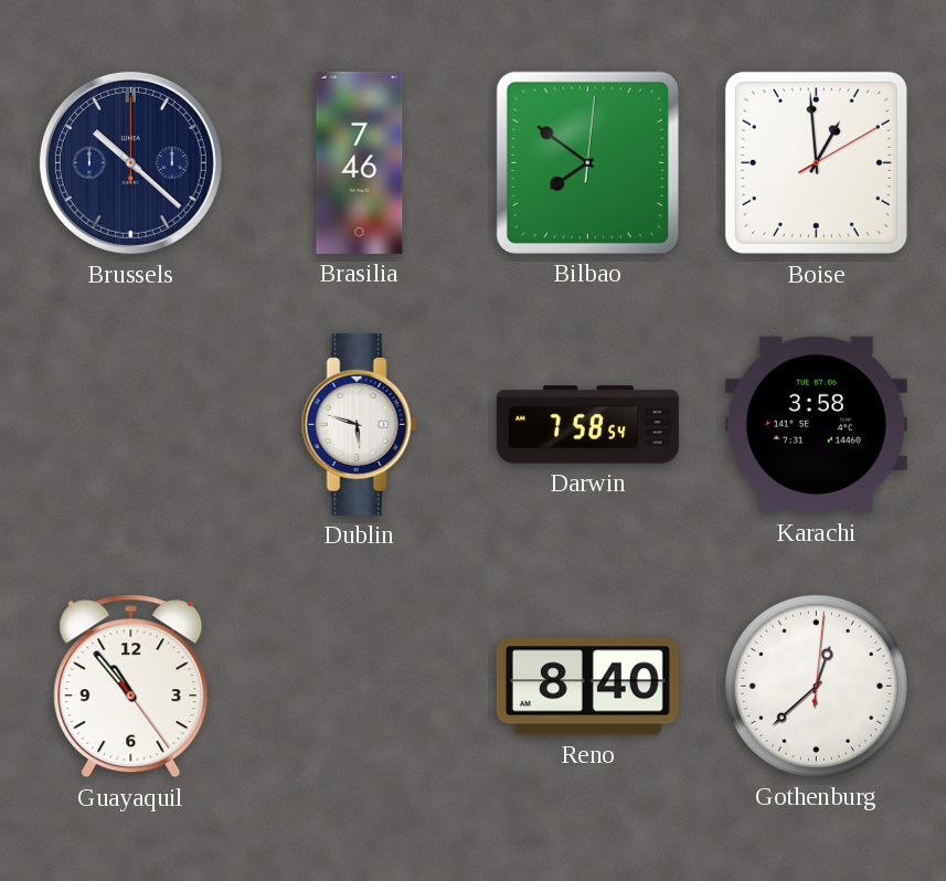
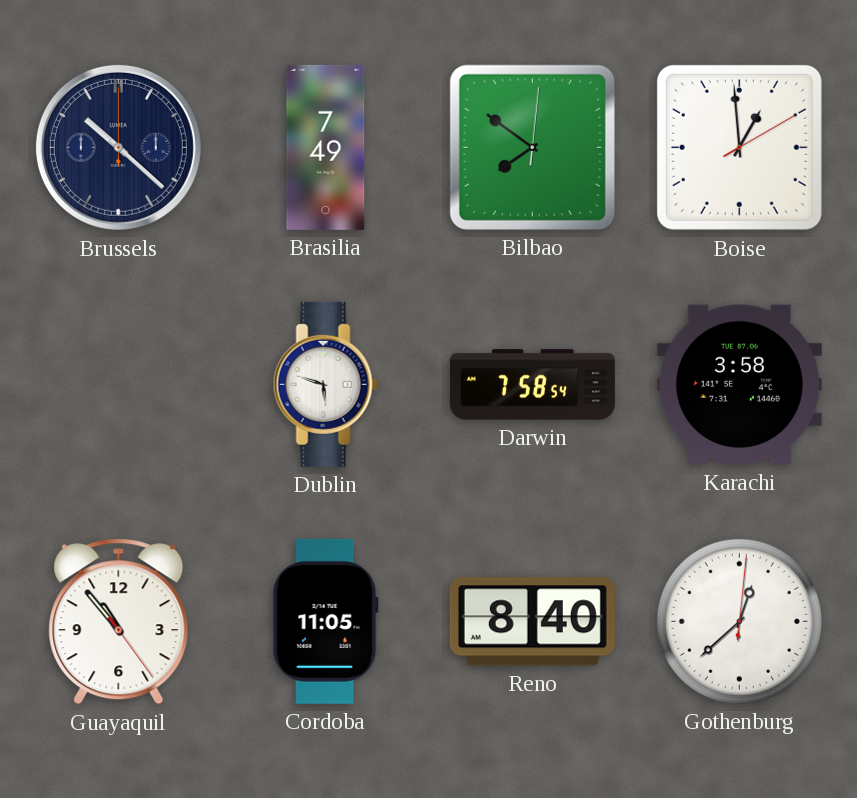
Brasilia: 7:46 -> 7:49 (326, 147)
Cordoba: none -> 11:05 (325, 621)
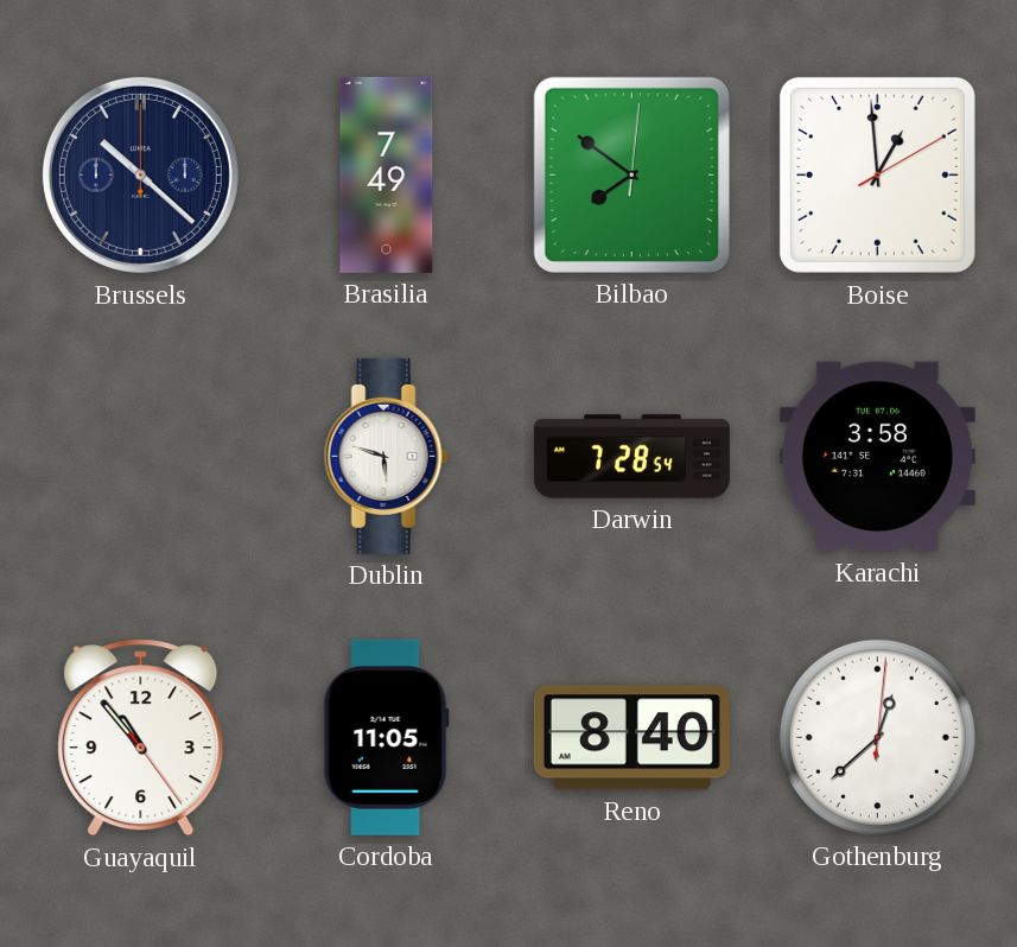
Darwin: 7:58 -> 7:28 (631, 457)
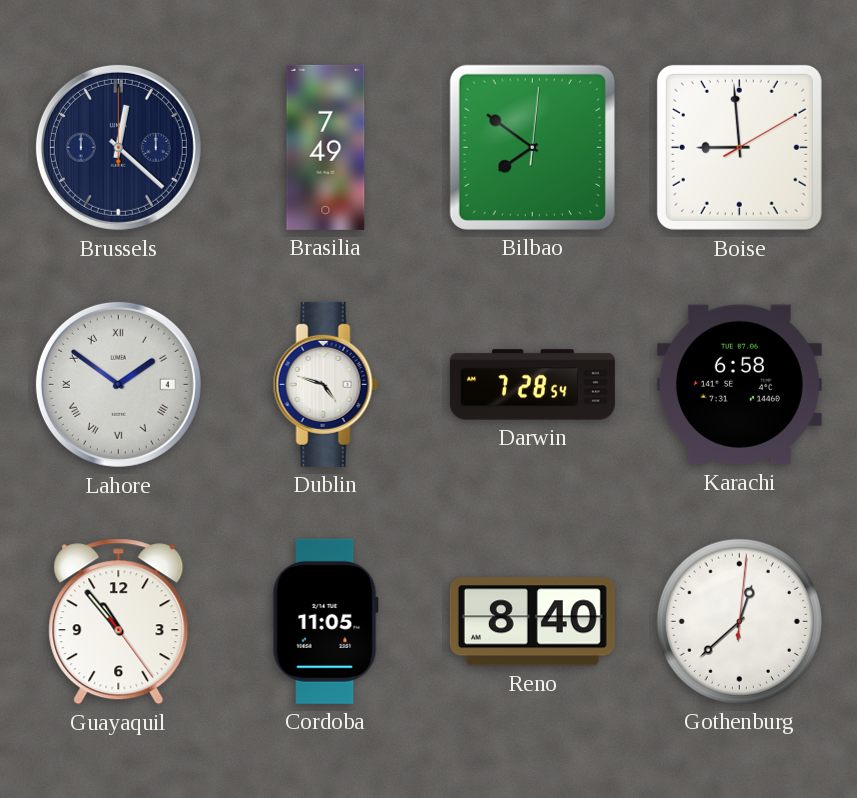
Brussels: 10:22 -> 12:22 (118, 147)
Boise: 12:59 -> 8:59 (739, 147)
Lahore: none -> 1:51 (118, 384)
Dublin: 5:48 -> 4:48 (325, 384)
Karachi: 3:58 -> 6:58 (739, 385)
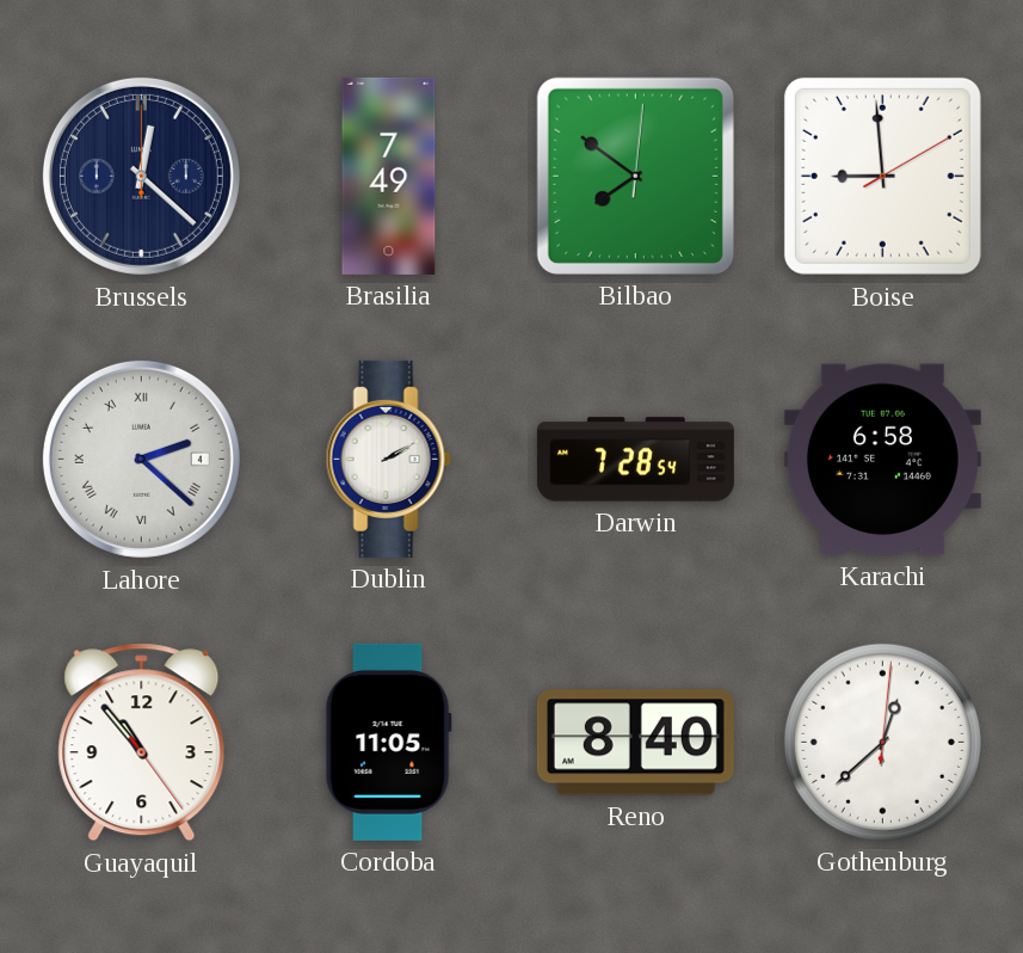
Lahore: 1:51 -> 2:22 (141, 459)
Dublin: 4:48 -> 2:10 (388, 459)
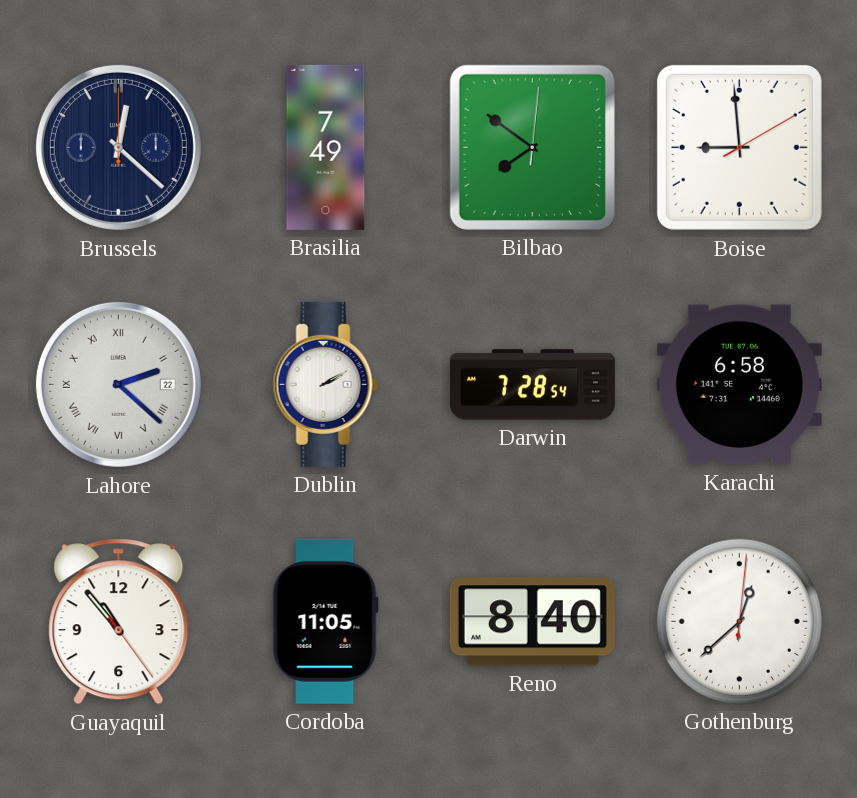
Lahore date: 4 -> 22 (118, 384)
